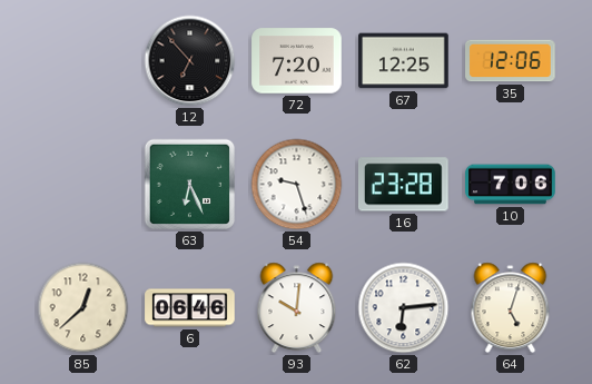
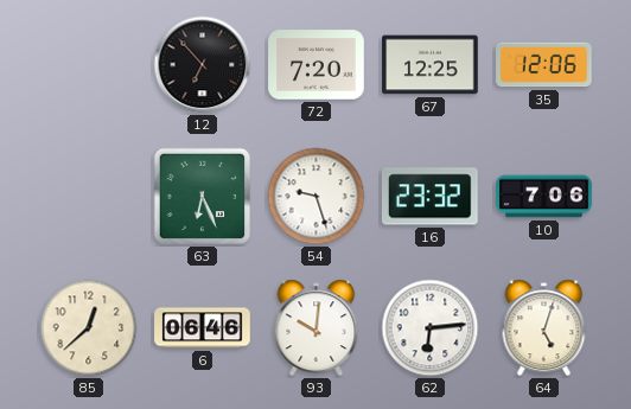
16: 23:28 -> 23:32 (431, 197)
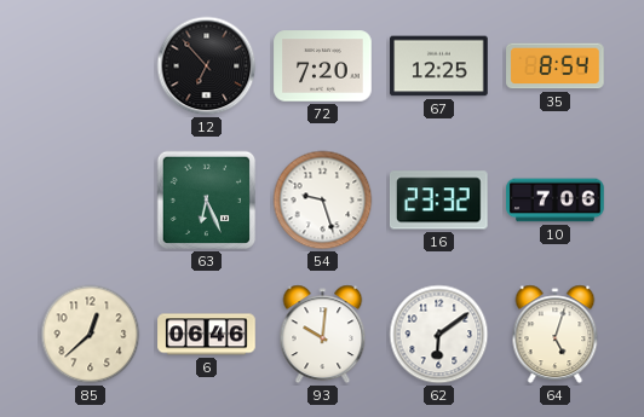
35: 12:06 -> 8:54 (556, 66)
62: 6:14 -> 6:09 (439, 335)
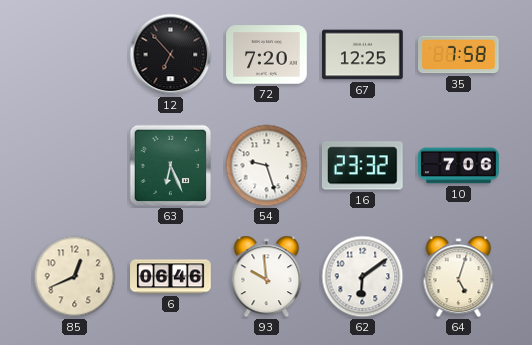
35: 8:54 -> 7:58 (459, 55)
85: 12:38 -> 12:41 (75, 277)
93: 10:01 -> 9:59 (267, 277)
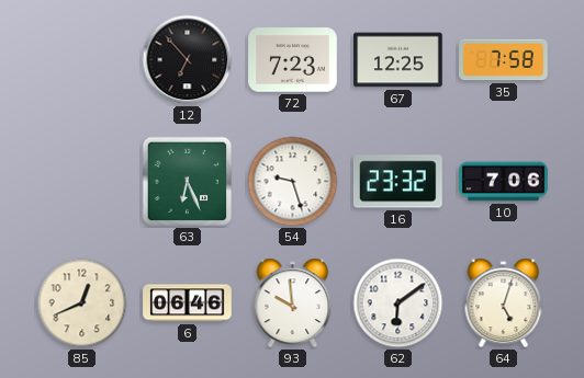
72: 7:20 -> 7:23 (293, 60)
